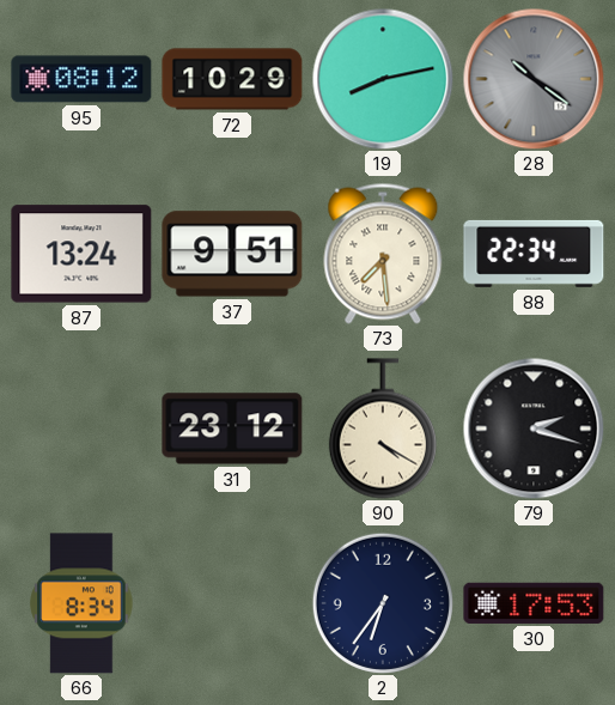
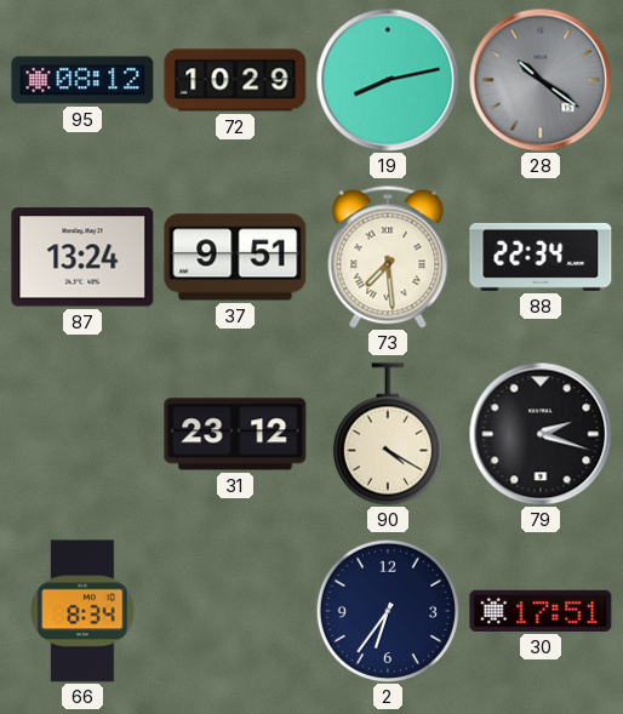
30: 17:53 -> 17:51 (541, 611)
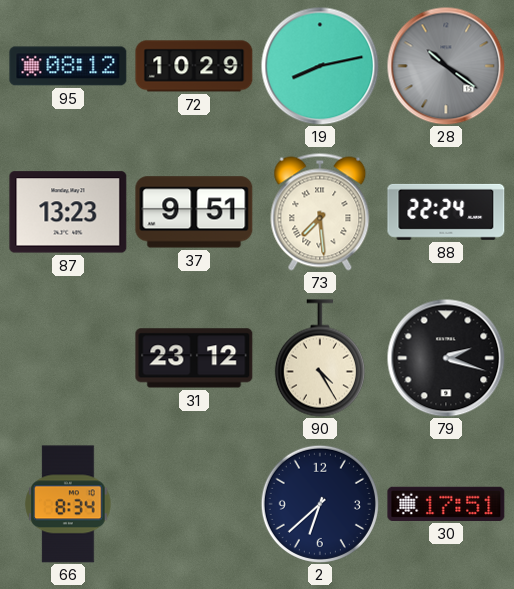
87: 13:24 -> 13:23 (68, 212)
88: 22:34 -> 22:24 (446, 212)
90: 4:20 -> 4:25 (320, 358)
2: 6:36 -> 6:38 (320, 504)
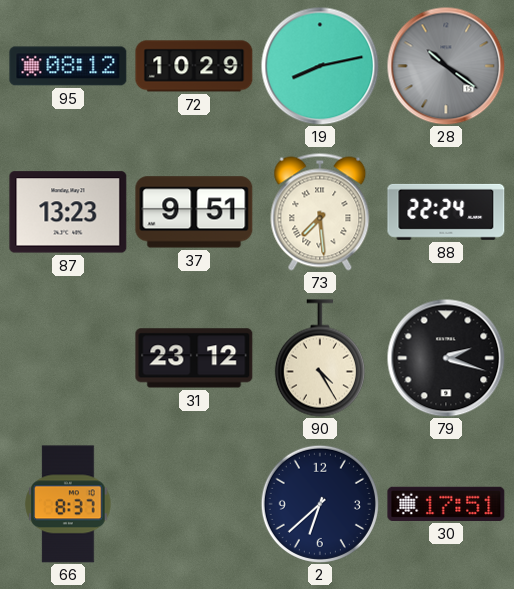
66: 8:34 -> 8:37 (68, 504)
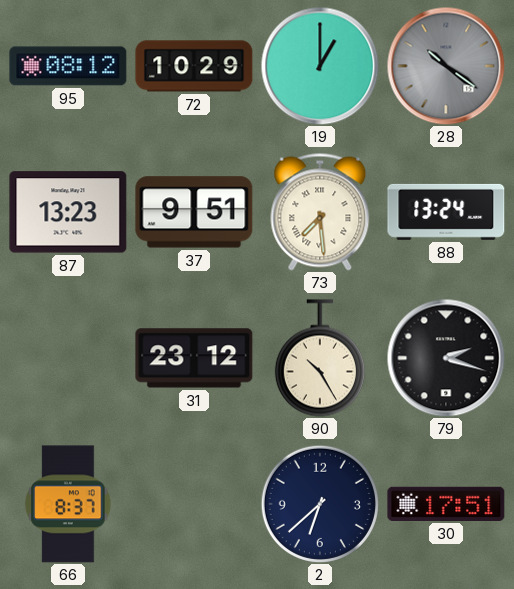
19: 8:13 -> 1:00 (320, 66)
88: 22:24 -> 13:24 (446, 212)
90: 4:25 -> 10:25 (320, 358)
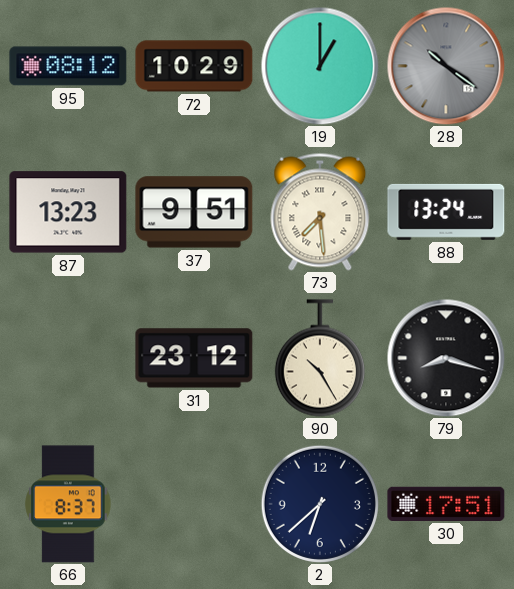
79: 2:18 -> 8:18 (446, 358)
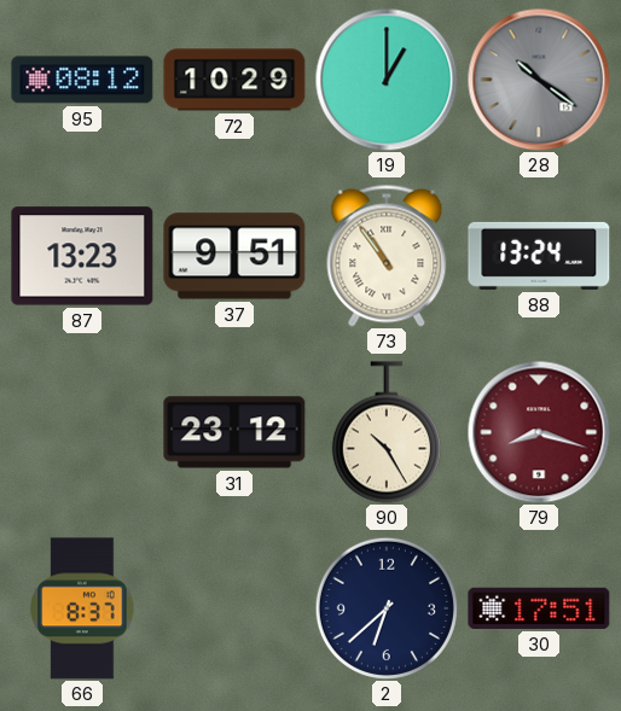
73: 7:29 -> 10:54 (387, 256)
79 dial: black -> burgundy (539, 432)
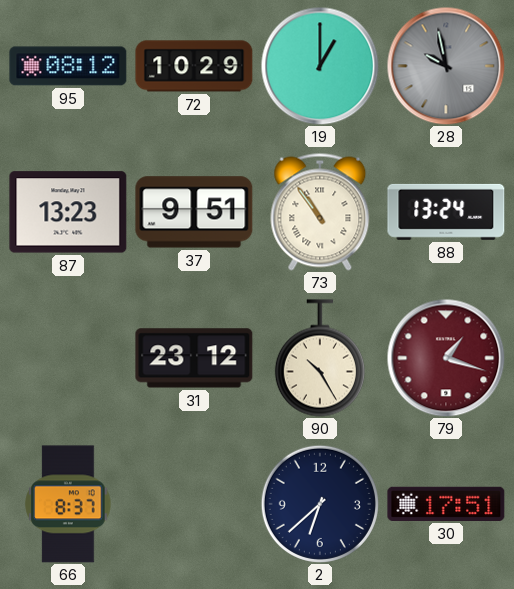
28: 10:21 -> 9:58 (446, 66)
79: 8:18 -> 1:18 (446, 358)
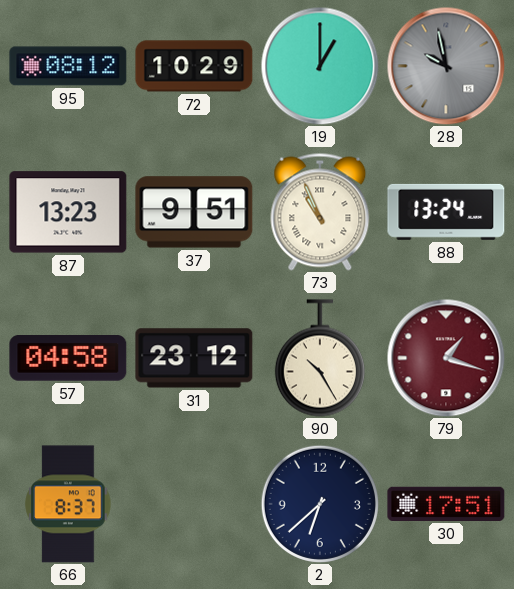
73: 10:54 -> 10:56 (320, 212)
57: none -> 04:58 (68, 359)
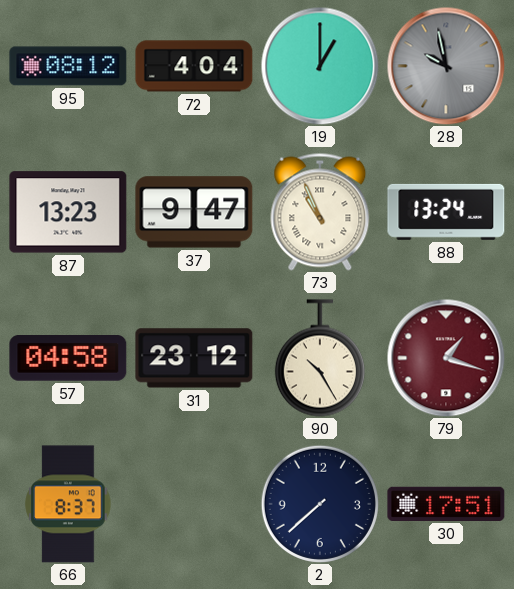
72: 10:29 -> 4:04 (194, 66)
37: 9:51 -> 9:47 (194, 212)
2: 6:38 -> 7:38 (320, 504)
